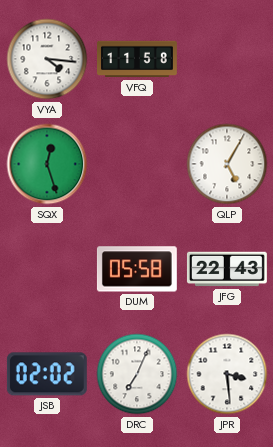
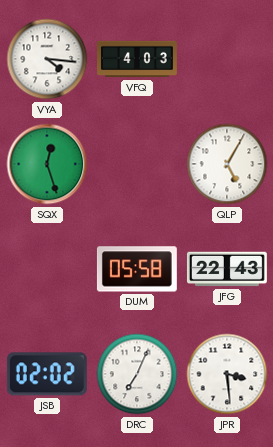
VFQ: 11:58 -> 4:03 (138, 59)
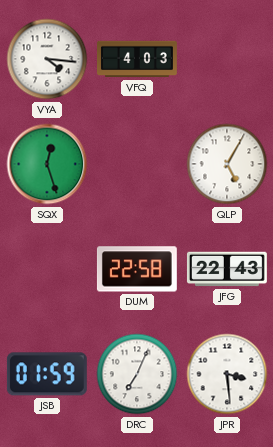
DUM: 05:58 -> 22:58 (137, 269)
JSB: 02:02 -> 01:59 (47, 374)
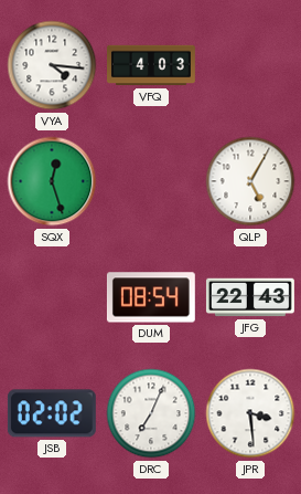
DUM: 22:58 -> 08:54 (151, 297)
JSB: 01:59 -> 02:02 (52, 413)
